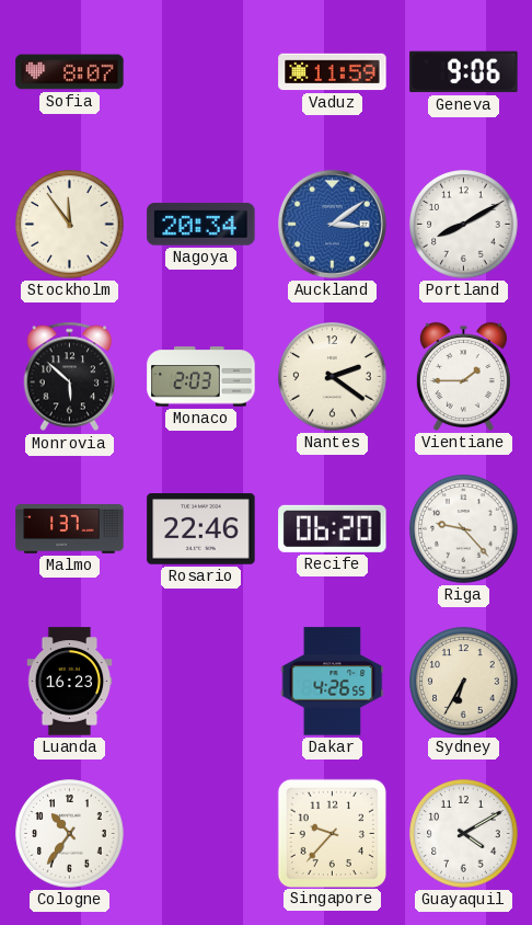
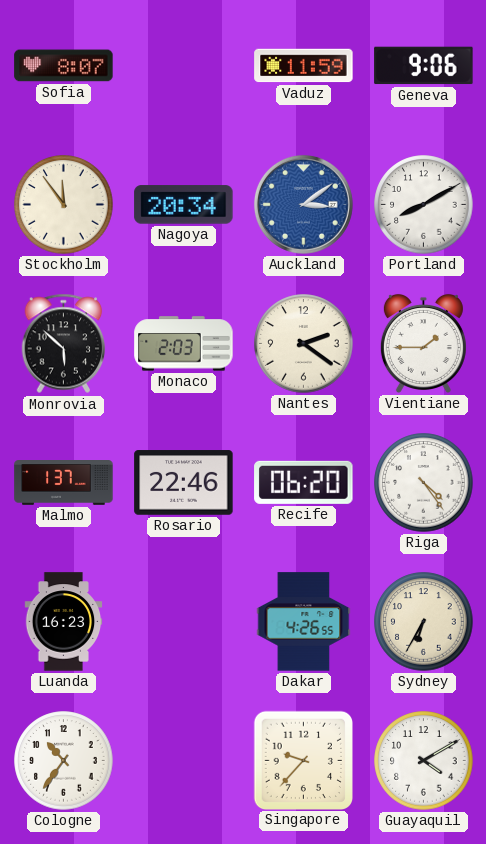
Riga: 9:23 -> 4:24 (424, 483)
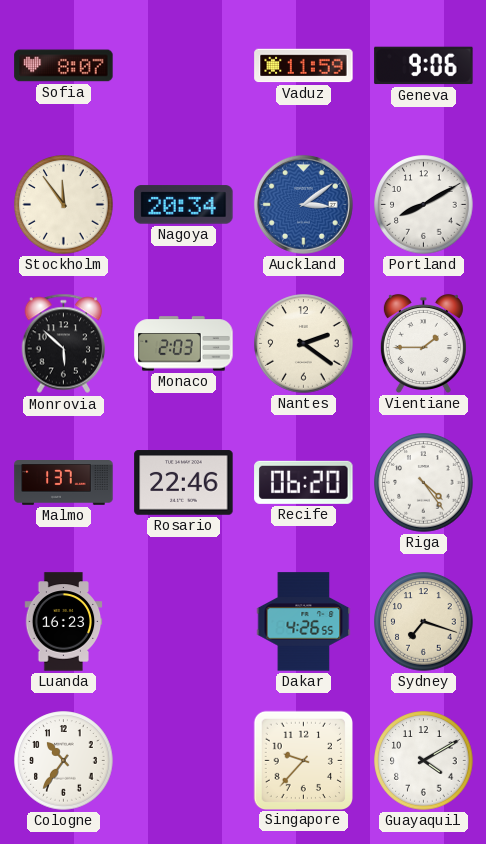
Sydney: 6:35 -> 7:18 (424, 622)
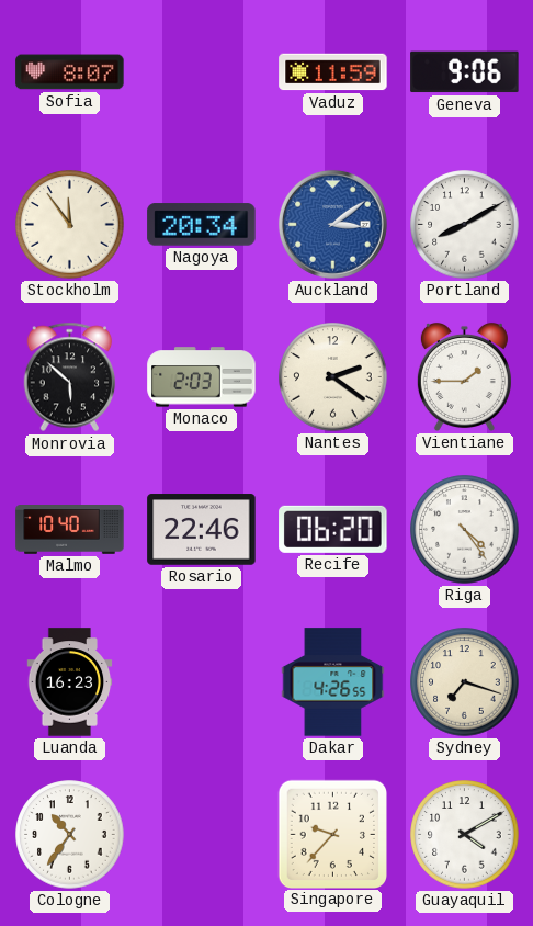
Malmo: 1:37 -> 10:40 (70, 530)
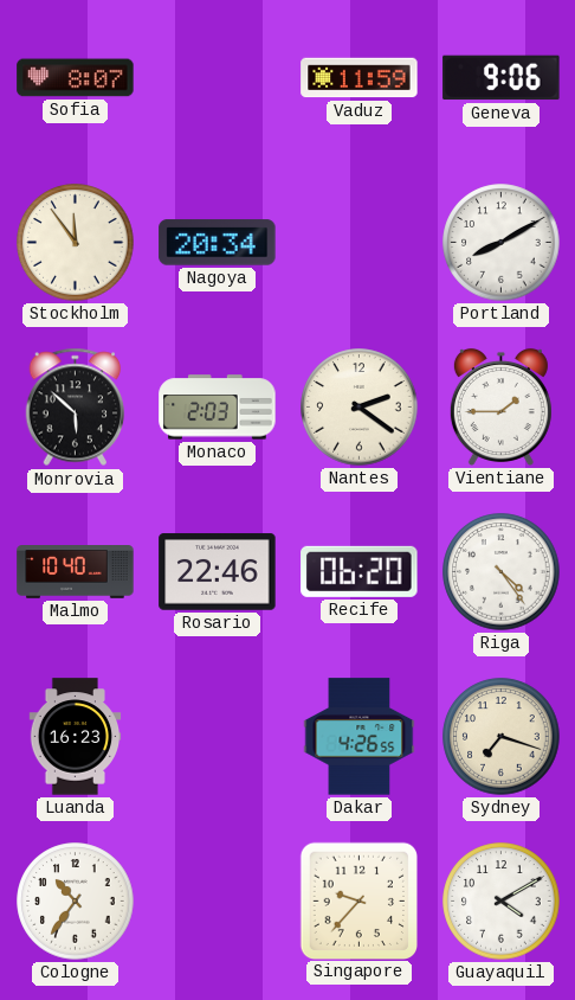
Auckland: 3:09 -> none (332, 224)
